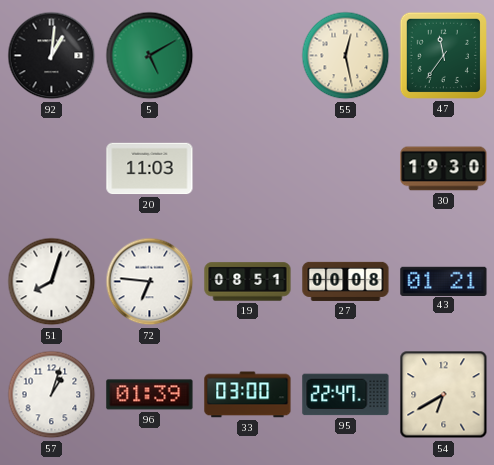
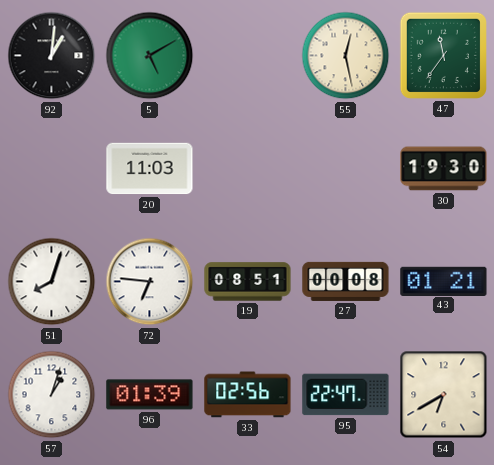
33: 03:00 -> 02:56 (248, 395)
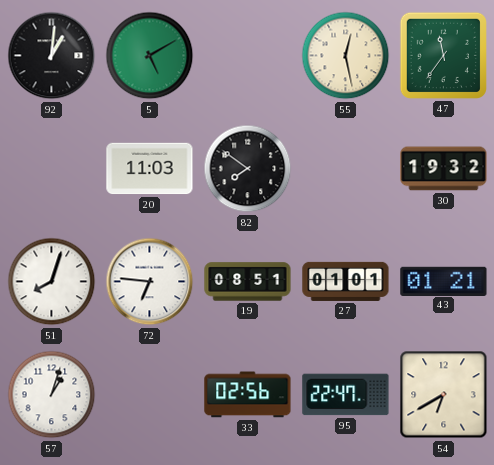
82: none -> 7:51 (248, 169)
30: 19:30 -> 19:32 (444, 169)
27: 00:08 -> 01:01 (346, 281)
96: 01:39 -> none (150, 395)
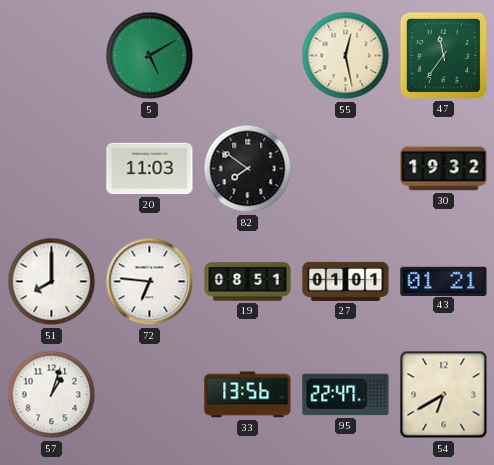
92: 1:01 -> none (52, 56)
51: 8:03 -> 8:00 (52, 282)
33: 02:56 -> 13:56 (248, 395)
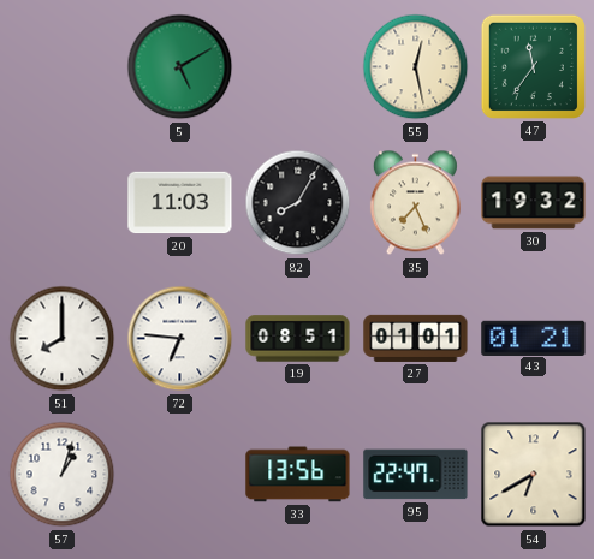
82: 7:51 -> 8:05 (298, 203)
35: none -> 7:26 (415, 203)
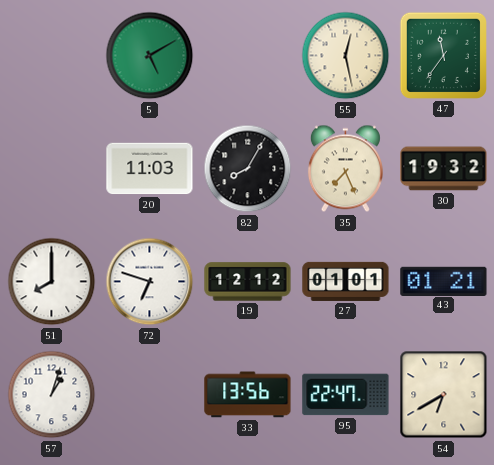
72: 6:46 -> 6:48 (150, 282)
19: 08:51 -> 12:12 (248, 282)
